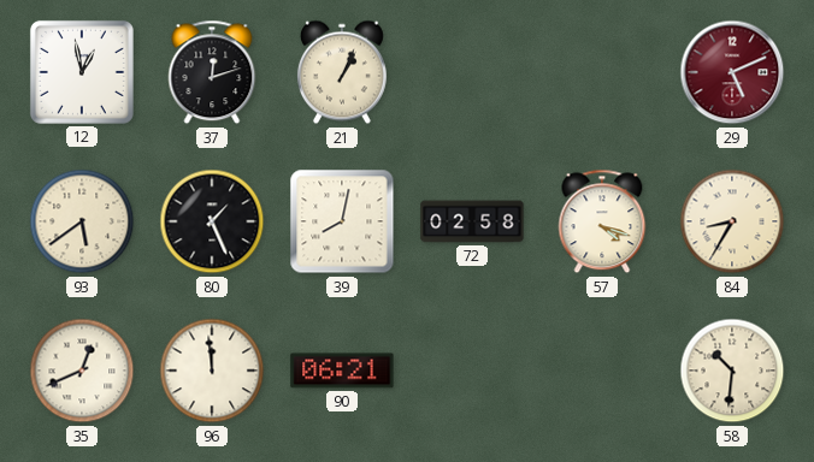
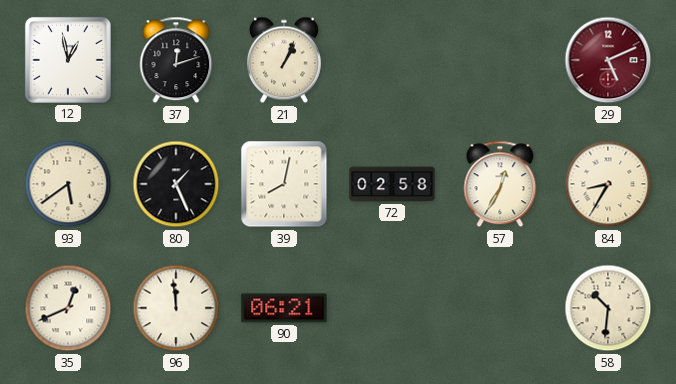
57: 4:18 -> 12:35 (500, 184)
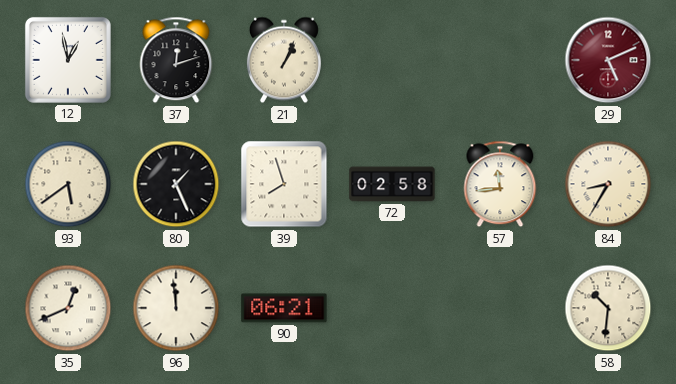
39: 8:02 -> 7:57 (284, 184)
57: 12:35 -> 11:44 (500, 184)
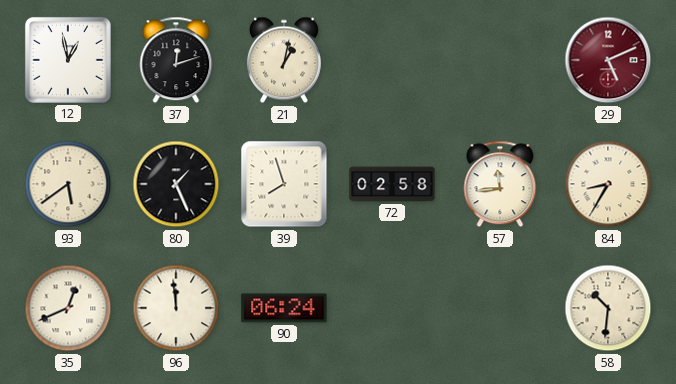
21: 1:04 -> 1:02 (284, 60)
90: 06:21 -> 06:24 (284, 308)
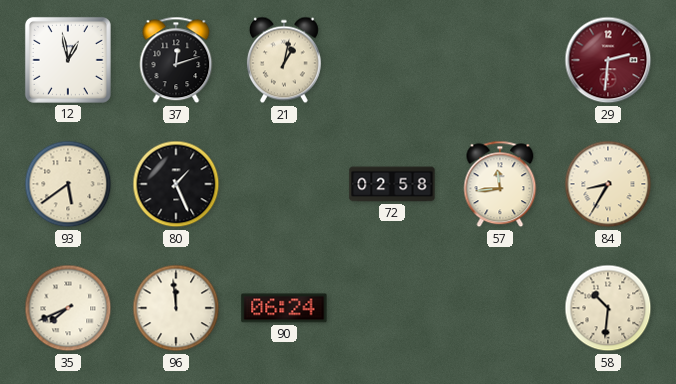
29: 5:11 -> 2:31 (608, 60)
39: 7:57 -> none (284, 184)
35: 12:41 -> 7:41 (68, 308)
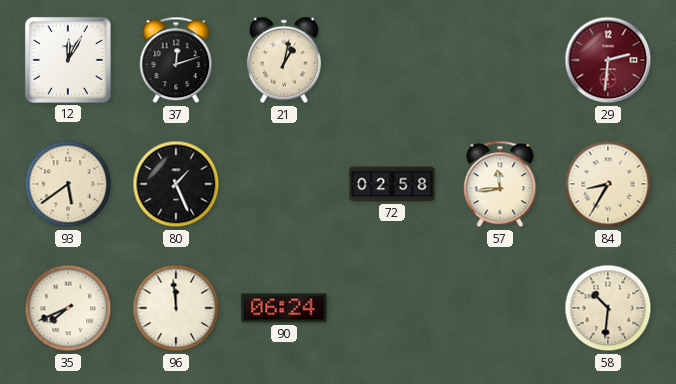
12: 12:58 -> 12:05 (68, 60)
